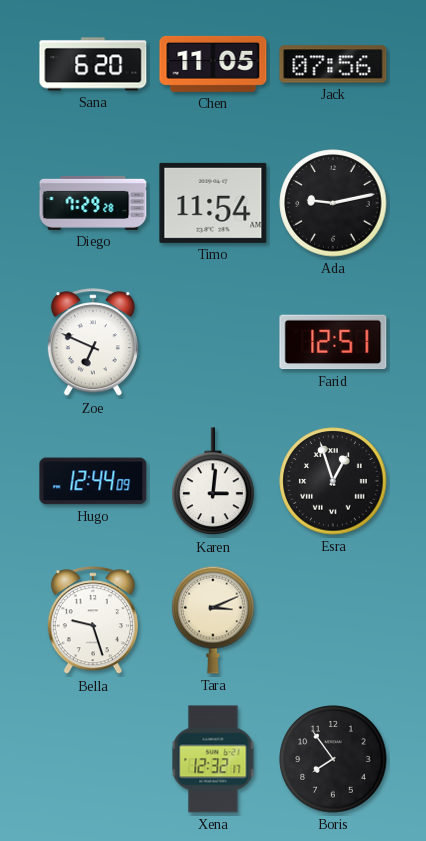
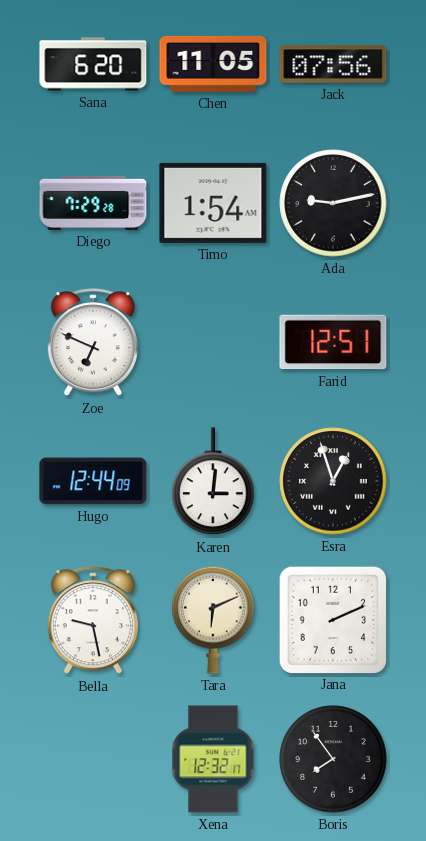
Timo: 11:54 -> 1:54 (213, 203)
Bella: 9:27 -> 9:28 (93, 621)
Tara: 3:11 -> 6:11 (213, 620)
Jana: none -> 2:11 (332, 619)
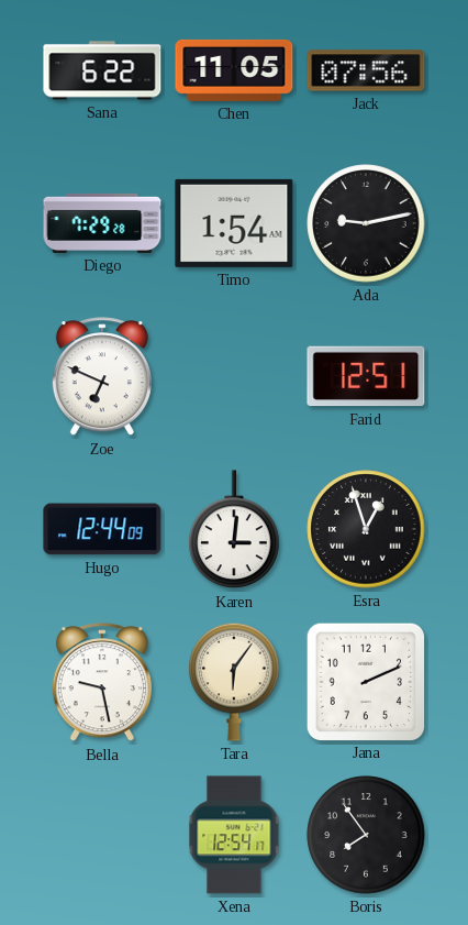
Sana: 6:20 -> 6:22 (102, 70)
Tara: 6:11 -> 6:06 (234, 682)
Xena: 12:32 -> 12:54 (234, 835)
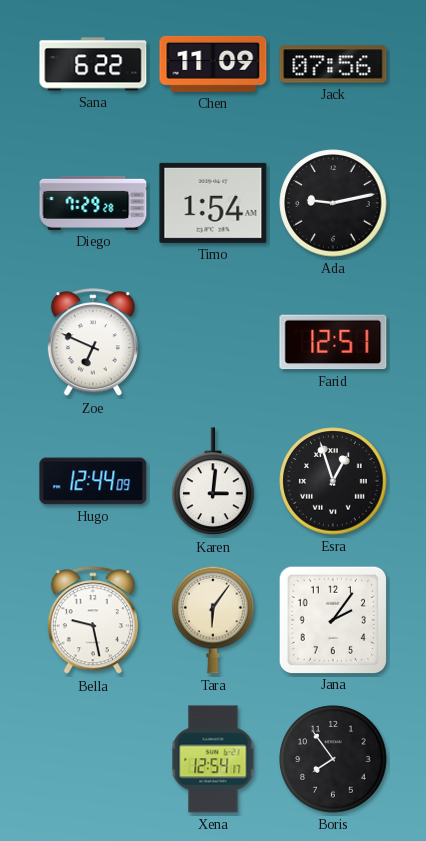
Chen: 11:05 -> 11:09 (213, 64)
Jana: 2:11 -> 2:06 (332, 619)
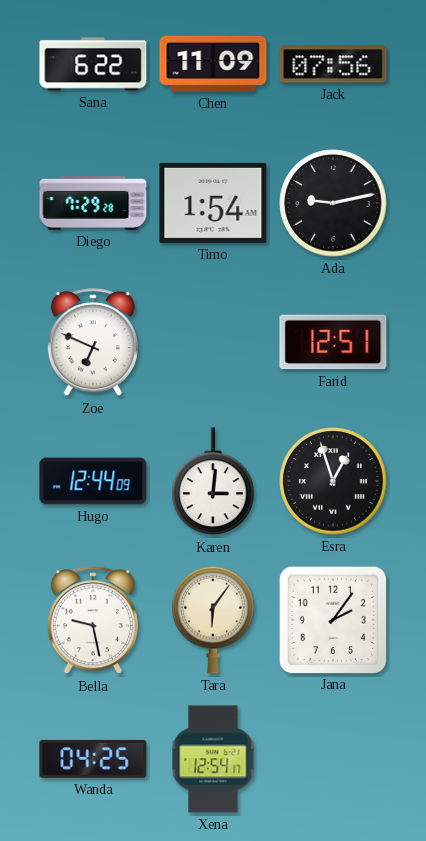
Wanda: none -> 04:25 (93, 759)
Boris: 7:54 -> none (333, 759)
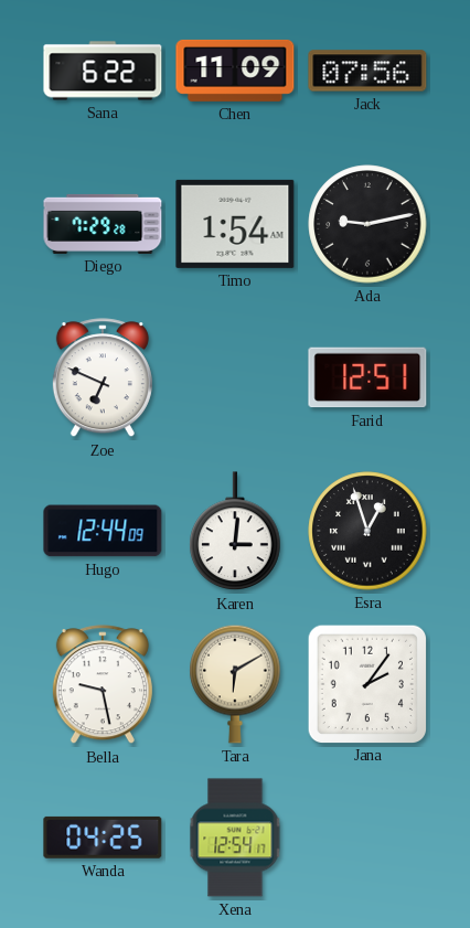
Tara: 6:06 -> 6:10 (235, 684)
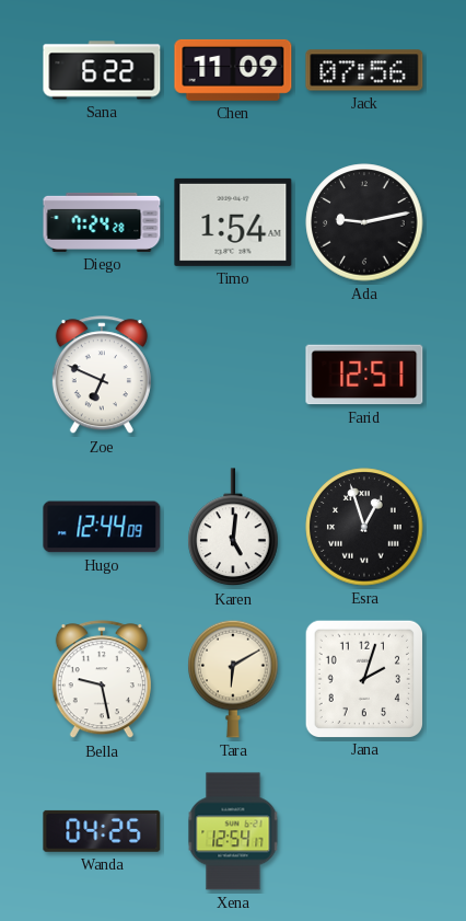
Diego: 7:29 -> 7:24 (102, 222)
Karen: 3:01 -> 5:01 (233, 528)
Jana: 2:06 -> 2:03 (363, 678)
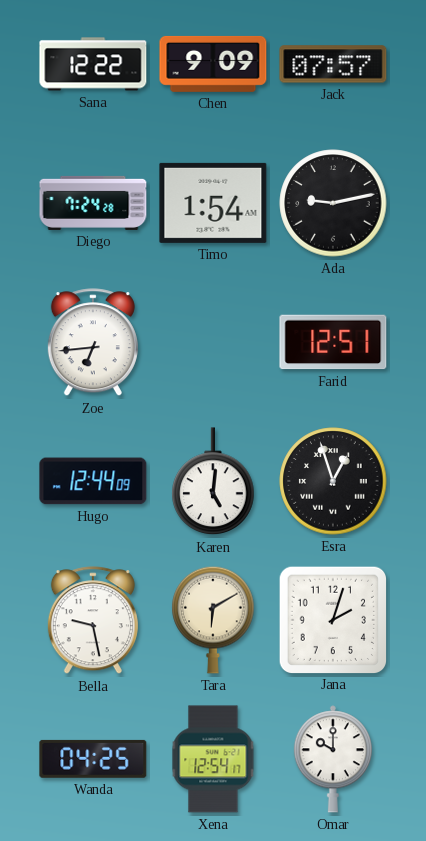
Sana: 6:22 -> 12:22 (93, 64)
Chen: 11:09 -> 9:09 (213, 64)
Jack: 07:56 -> 07:57 (333, 64)
Zoe: 6:49 -> 6:44 (93, 343)
Omar: none -> 10:00 (333, 759)
